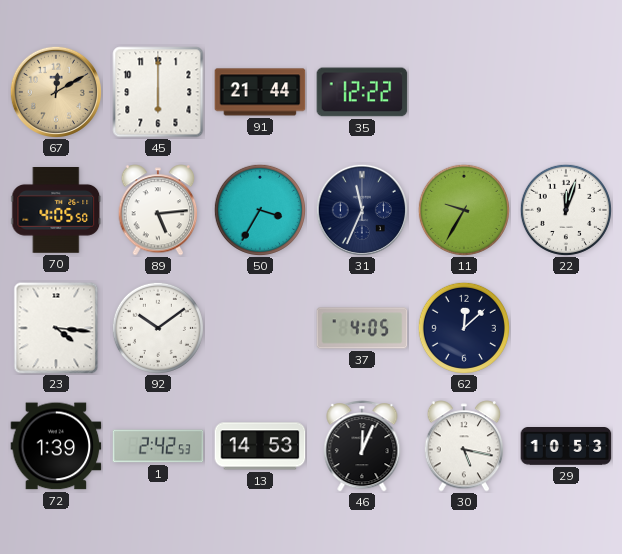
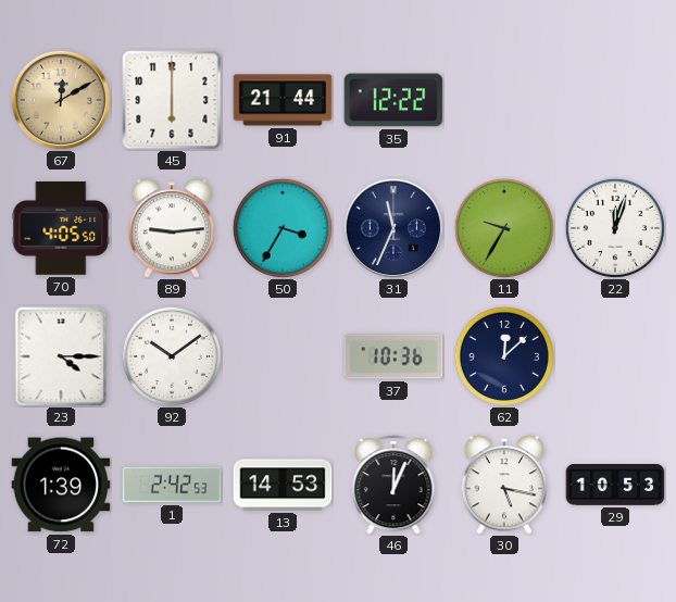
89: 5:14 -> 9:14 (172, 228)
23: 4:16 -> 4:15 (61, 356)
37: 4:05 -> 10:36 (393, 356)
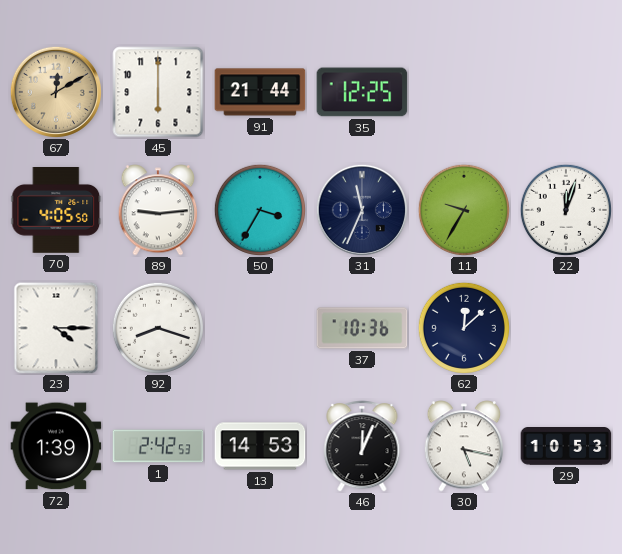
35: 12:22 -> 12:25 (362, 92)
92: 10:09 -> 8:18 (158, 328)
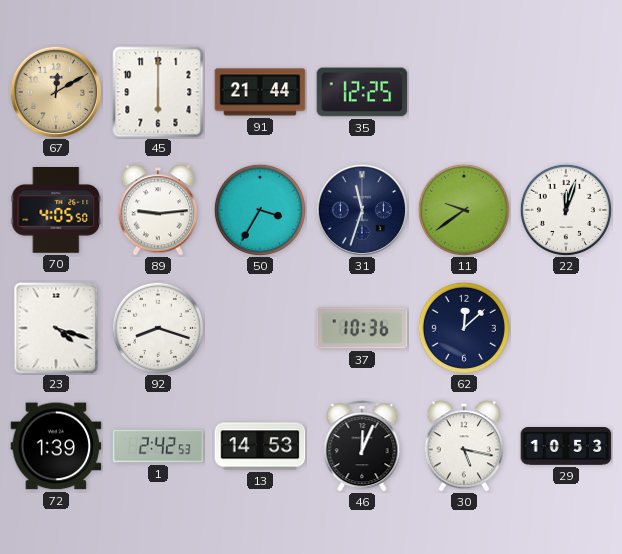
31: 11:34 -> 11:33 (362, 210)
11: 9:35 -> 9:39 (464, 210)
23: 4:15 -> 4:18 (56, 328)
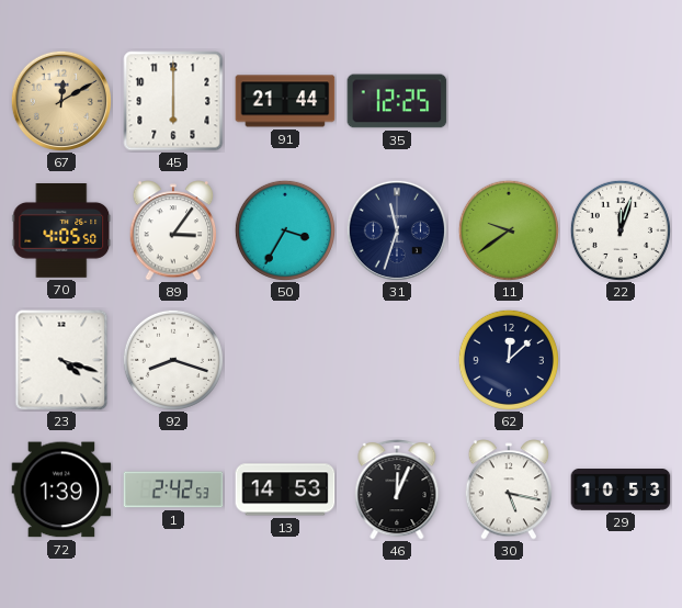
89: 9:14 -> 3:06 (173, 230)
37: 10:36 -> none (362, 328)
